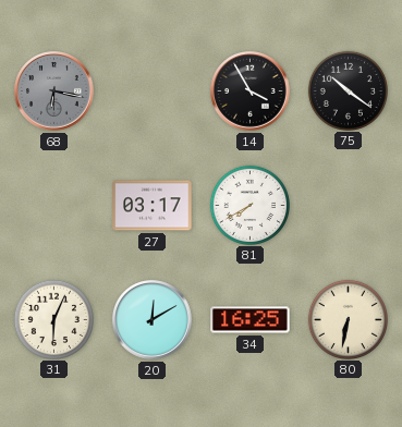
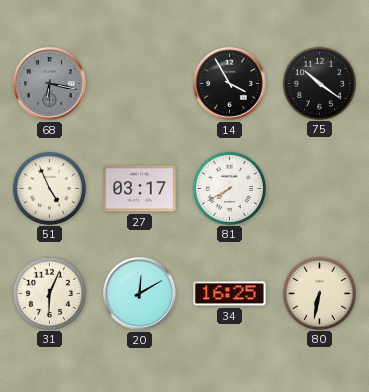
51: none -> 4:56 (49, 188)
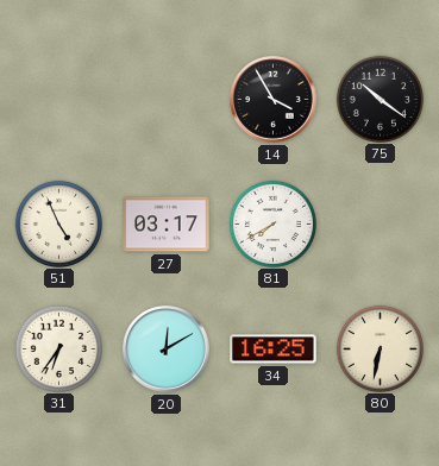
68: 6:17 -> none (50, 84)
31: 6:04 -> 6:36 (58, 348)
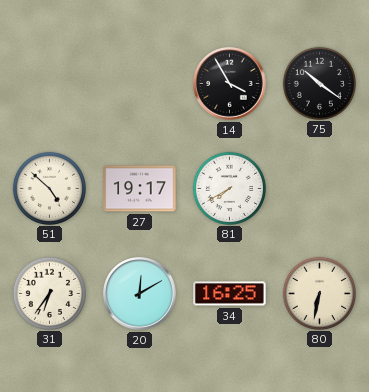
51: 4:56 -> 4:52 (49, 188)
27: 03:17 -> 19:17 (140, 189)
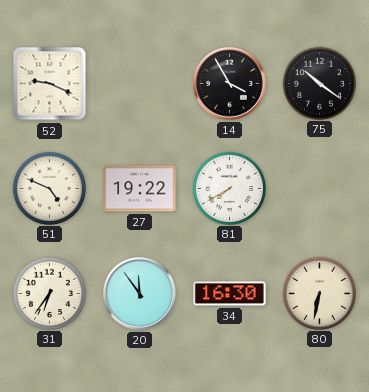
52: none -> 9:19 (50, 84)
51: 4:52 -> 4:49 (49, 188)
27: 19:17 -> 19:22 (140, 189)
20: 12:10 -> 11:54 (140, 294)
34: 16:25 -> 16:30 (230, 294)
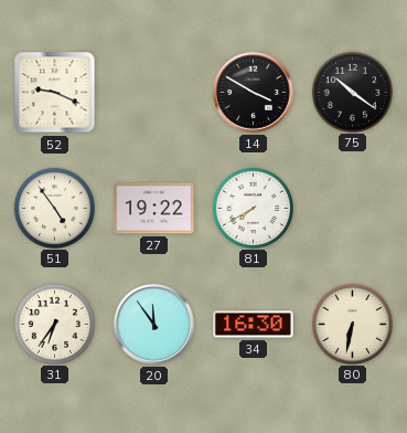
14: 3:55 -> 3:50 (254, 93)
51: 4:49 -> 4:54 (54, 208)
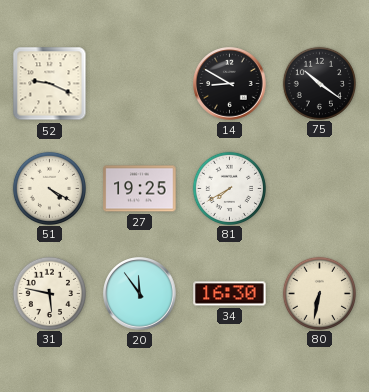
14: 3:50 -> 8:50 (230, 84)
51: 4:54 -> 4:20 (49, 188)
27: 19:22 -> 19:25 (140, 189)
31: 6:36 -> 5:47 (49, 293)
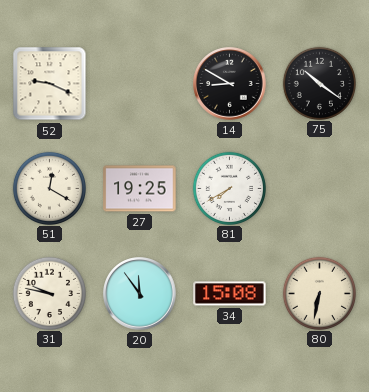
51: 4:20 -> 12:20 (49, 188)
31: 5:47 -> 9:47 (49, 293)
34: 16:30 -> 15:08 (230, 294)
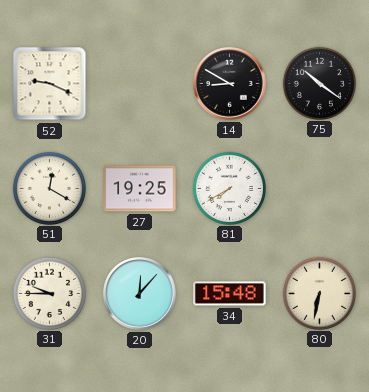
31: 9:47 -> 9:45 (49, 293)
20: 11:54 -> 12:07 (140, 294)
34: 15:08 -> 15:48 (230, 294)
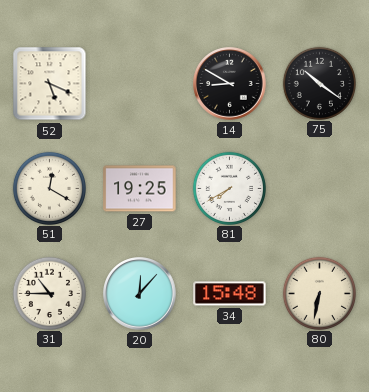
52: 9:19 -> 5:19 (50, 84)
31: 9:45 -> 10:45 (49, 293)
